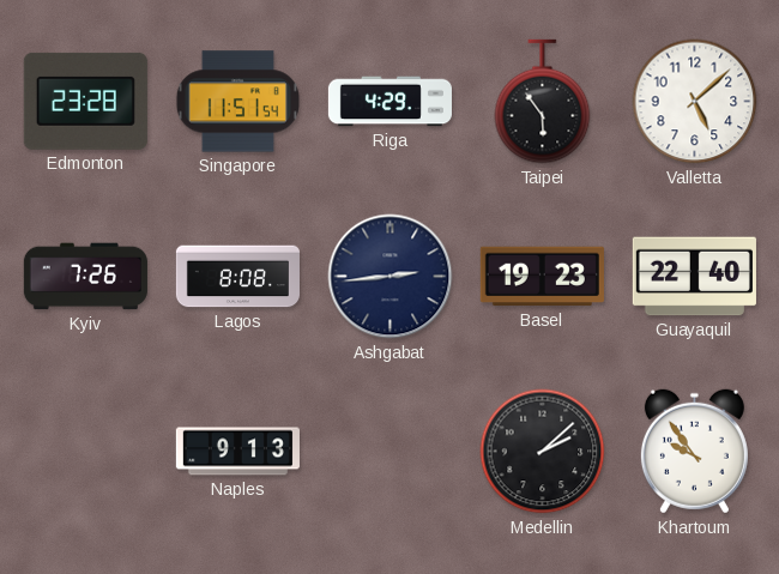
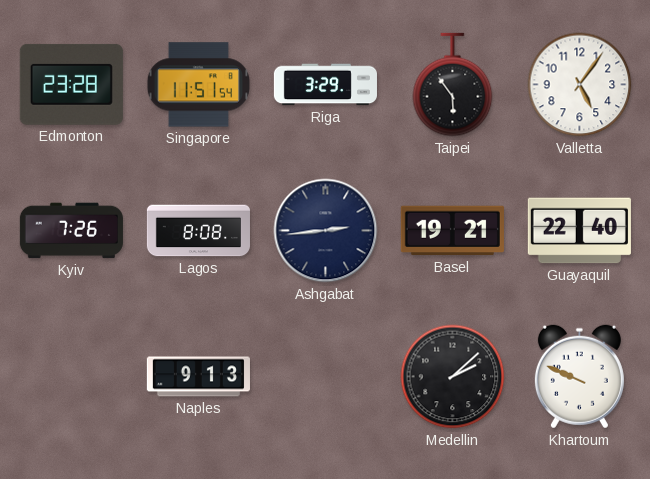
Riga: 4:29 -> 3:29 (325, 85)
Valletta: 5:08 -> 5:06 (580, 85)
Basel: 19:23 -> 19:21 (452, 231)
Khartoum: 9:54 -> 9:49 (579, 377)
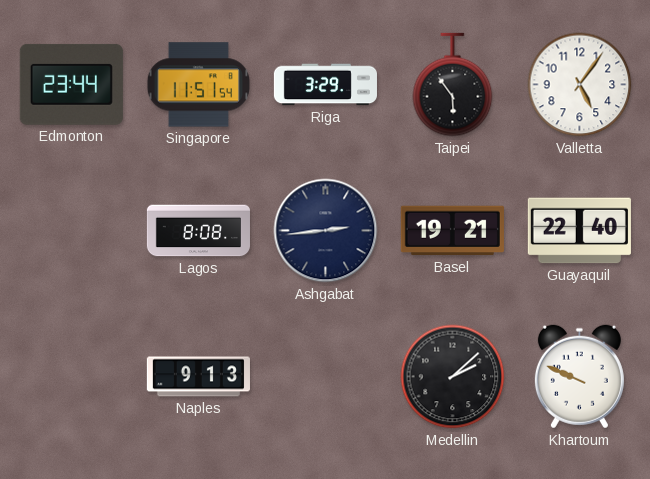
Edmonton: 23:28 -> 23:44 (71, 84)
Kyiv: 7:26 -> none (71, 231)
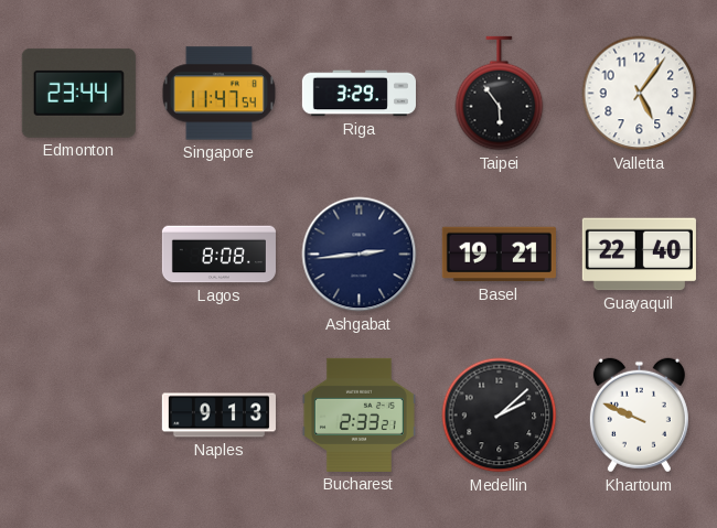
Singapore: 11:51 -> 11:47 (218, 94)
Bucharest: none -> 2:33 (358, 414)
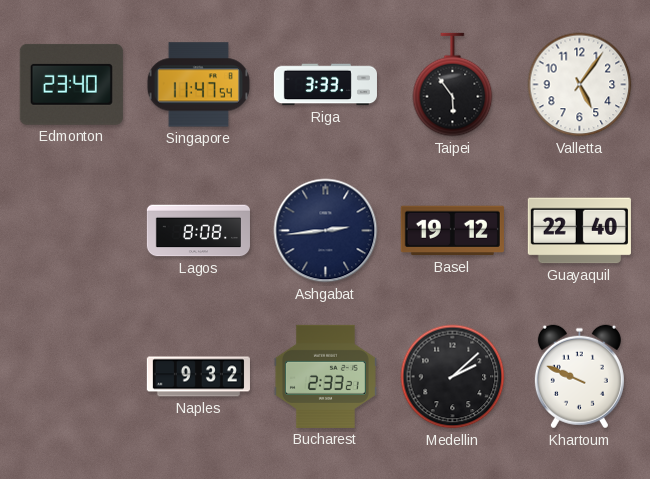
Edmonton: 23:44 -> 23:40 (71, 84)
Riga: 3:29 -> 3:33 (325, 85)
Basel: 19:21 -> 19:12 (452, 231)
Naples: 9:13 -> 9:32 (198, 377)
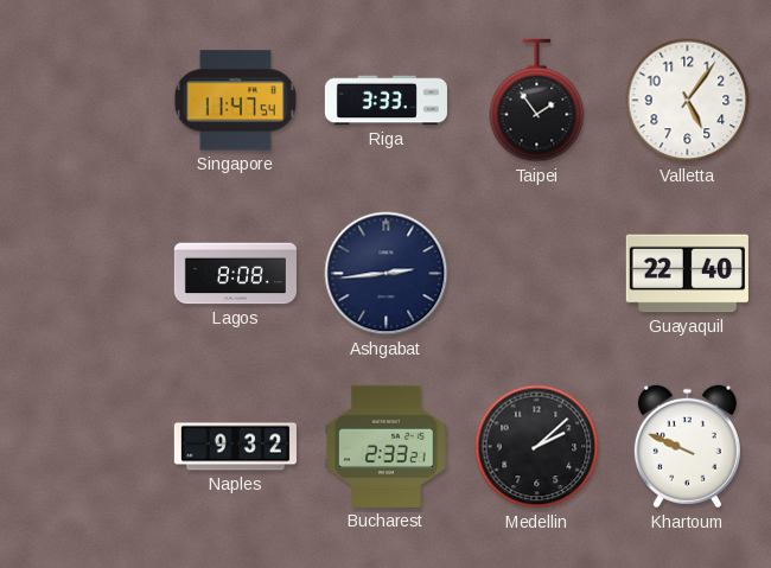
Edmonton: 23:40 -> none (71, 84)
Taipei: 5:54 -> 1:54 (537, 101)
Basel: 19:12 -> none (452, 231)
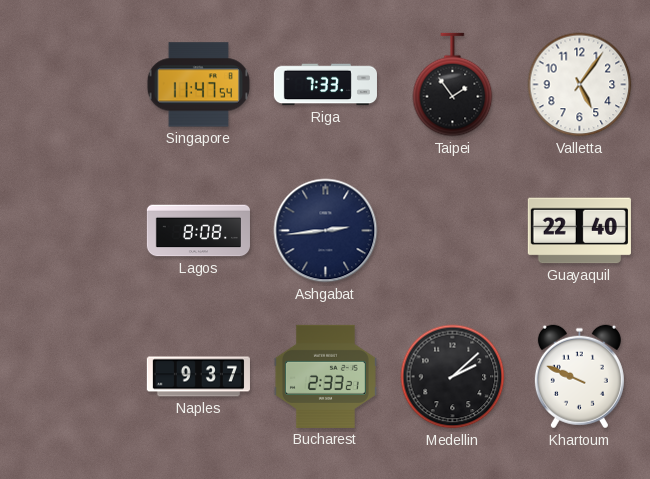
Riga: 3:33 -> 7:33 (325, 85)
Naples: 9:32 -> 9:37 (198, 377)
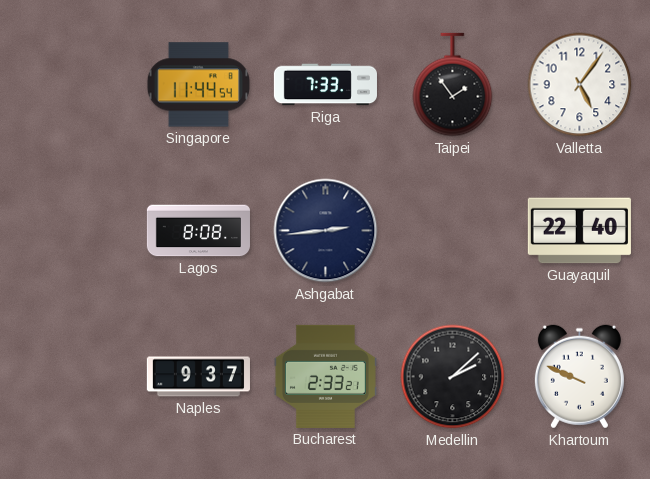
Singapore: 11:47 -> 11:44 (198, 85)
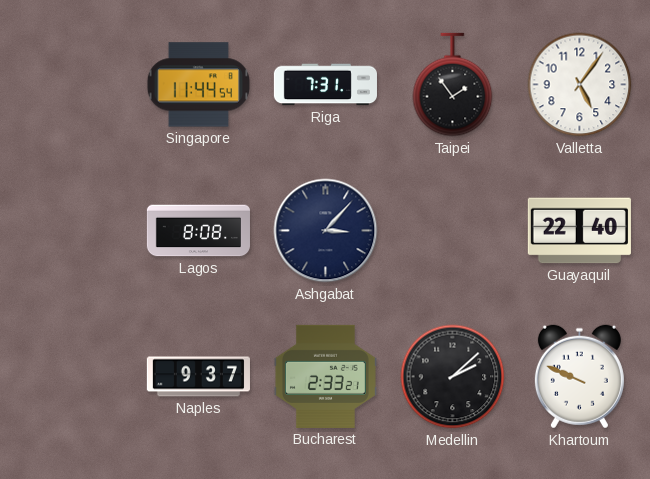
Riga: 7:33 -> 7:31 (325, 85)
Ashgabat: 2:44 -> 3:07 (326, 231)
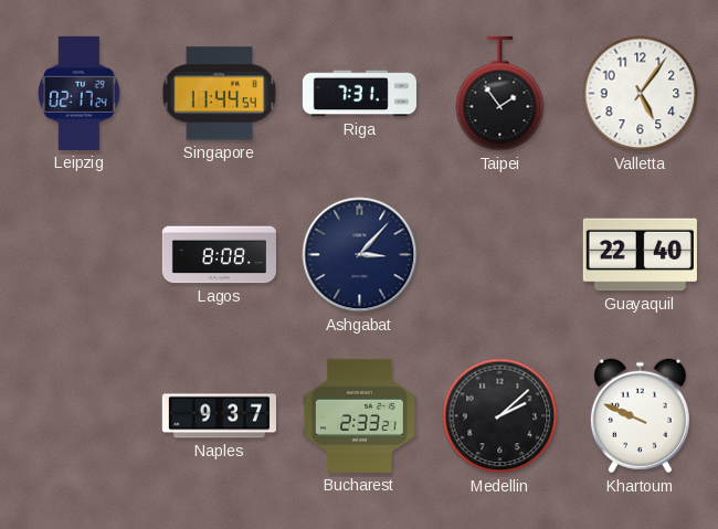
Leipzig: none -> 02:17 (80, 93)
